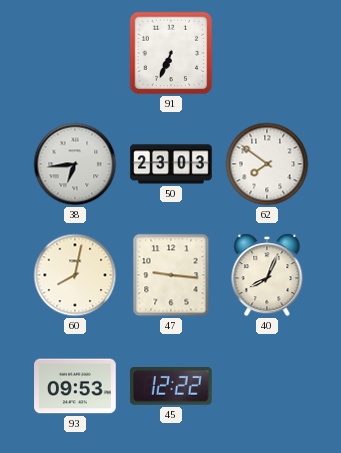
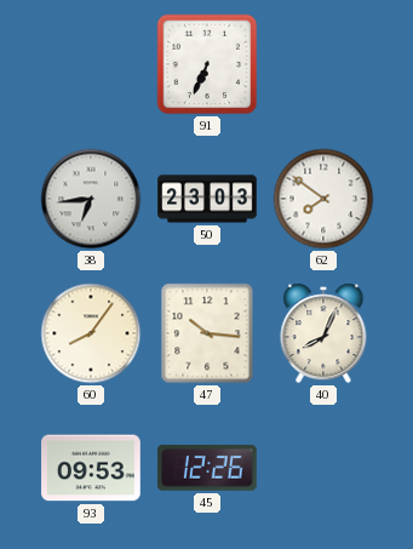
60: 8:02 -> 8:06 (91, 333)
47: 9:16 -> 10:16 (207, 333)
45: 12:22 -> 12:26 (207, 469)
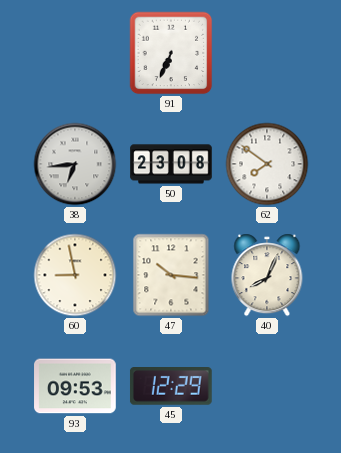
50: 23:03 -> 23:08 (171, 164)
60: 8:06 -> 8:58 (75, 275)
45: 12:26 -> 12:29 (171, 387)
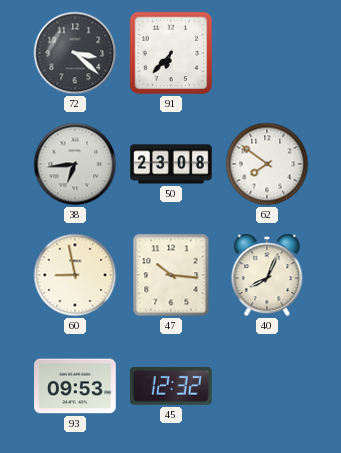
72: none -> 3:22 (75, 53)
91: 6:34 -> 6:37 (171, 53)
45: 12:29 -> 12:32 (171, 387)
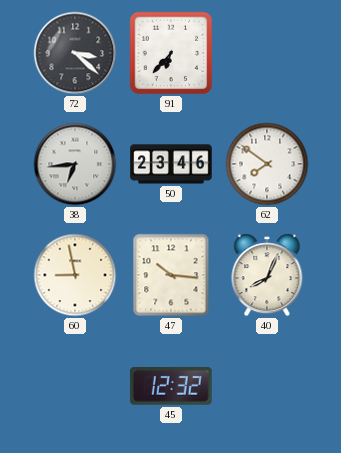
50: 23:08 -> 23:46 (171, 164)
93: 09:53 -> none (75, 386)
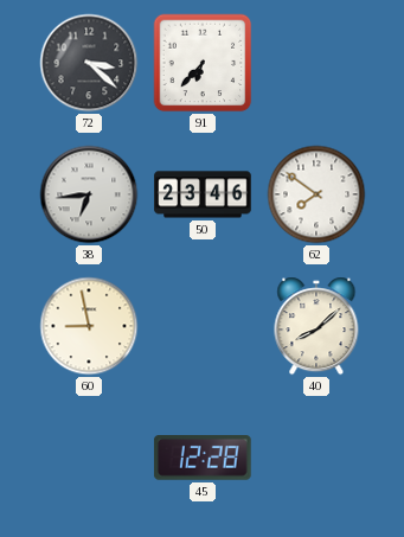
47: 10:16 -> none (171, 275)
40: 8:04 -> 8:08 (316, 326)
45: 12:32 -> 12:28 (203, 459)
